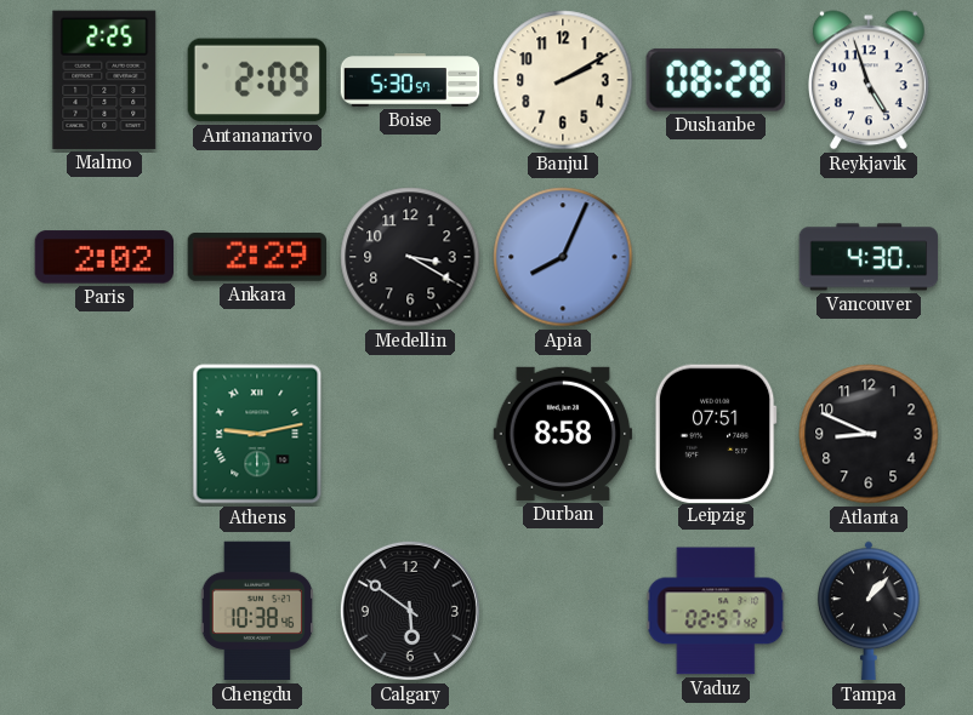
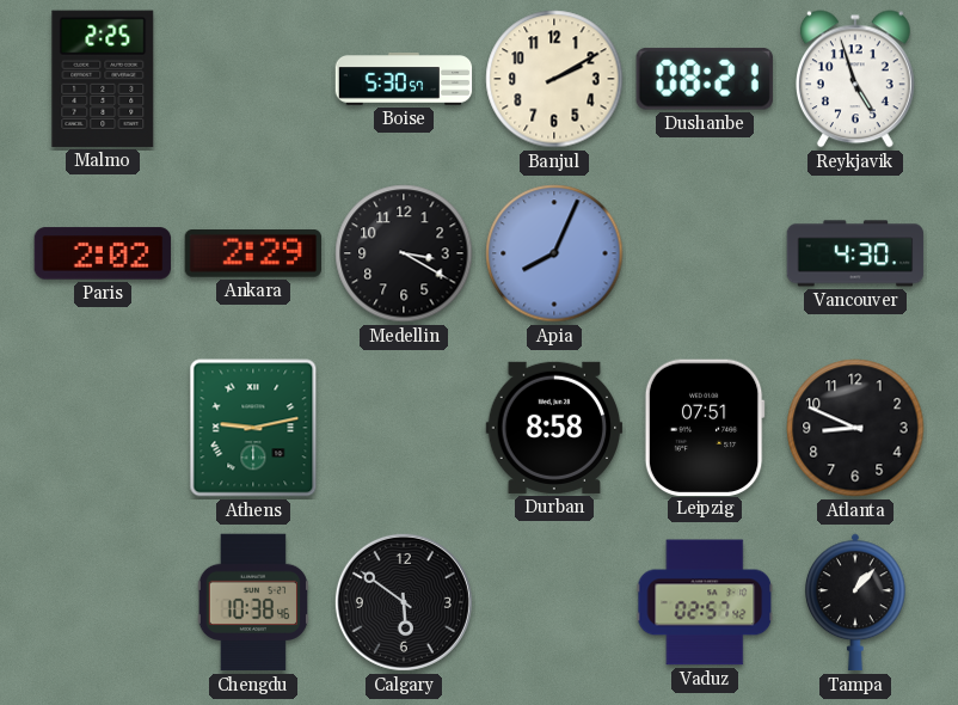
Antananarivo: 2:09 -> none (256, 80)
Dushanbe: 08:28 -> 08:21 (705, 79)
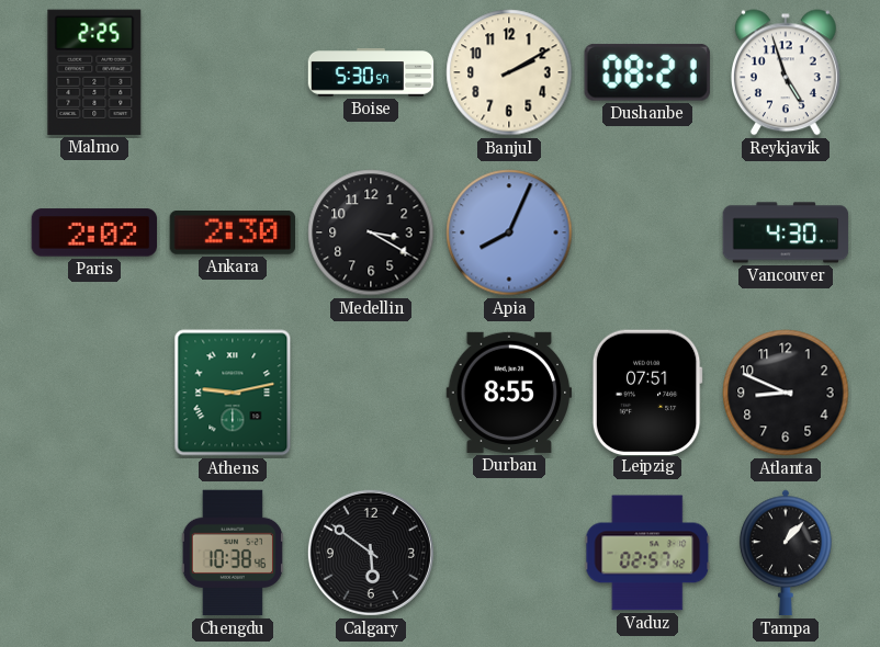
Ankara: 2:29 -> 2:30 (232, 234)
Durban: 8:58 -> 8:55 (509, 393)
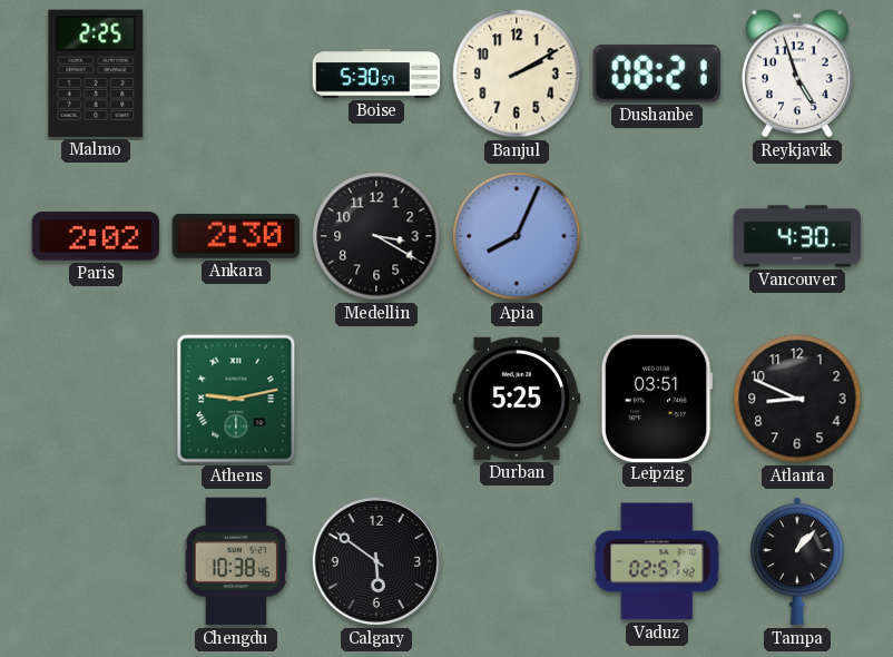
Durban: 8:55 -> 5:25 (517, 399)
Leipzig: 07:51 -> 03:51 (657, 398)
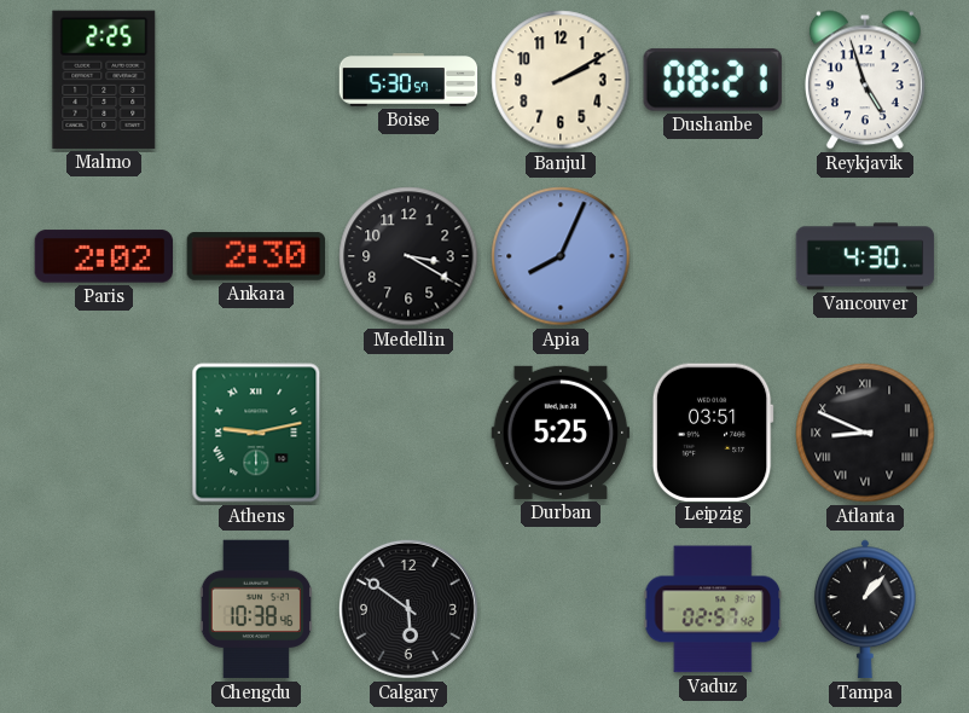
Atlanta numerals: Arabic -> Roman (865, 433)
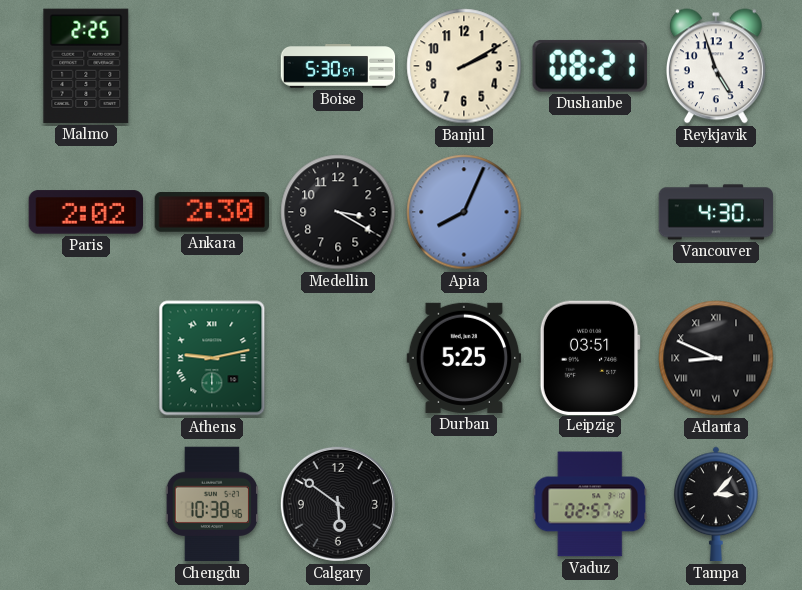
Tampa: 1:07 -> 3:07 (717, 504)
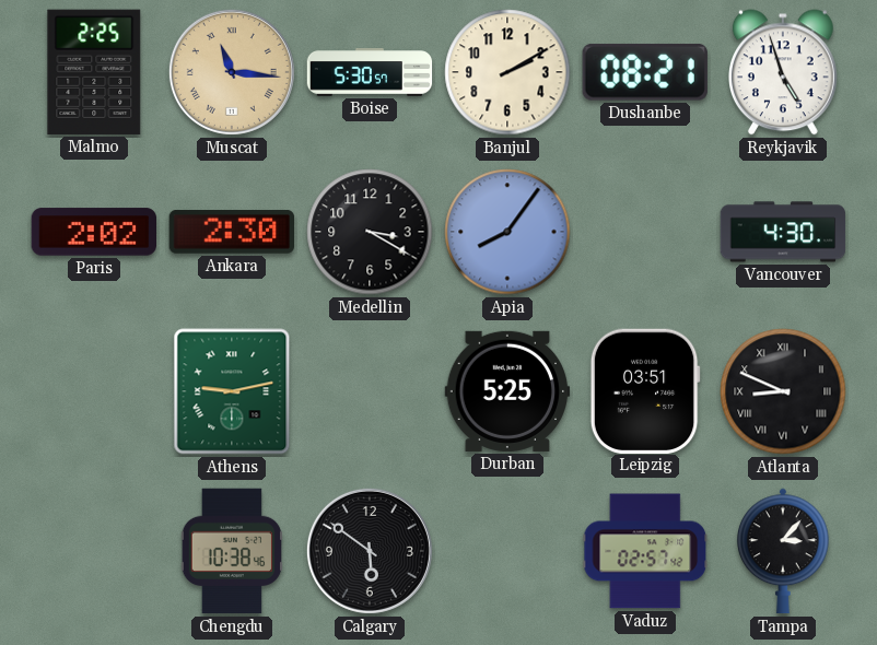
Muscat: none -> 11:16 (232, 72)
Apia: 8:04 -> 8:06 (507, 232)
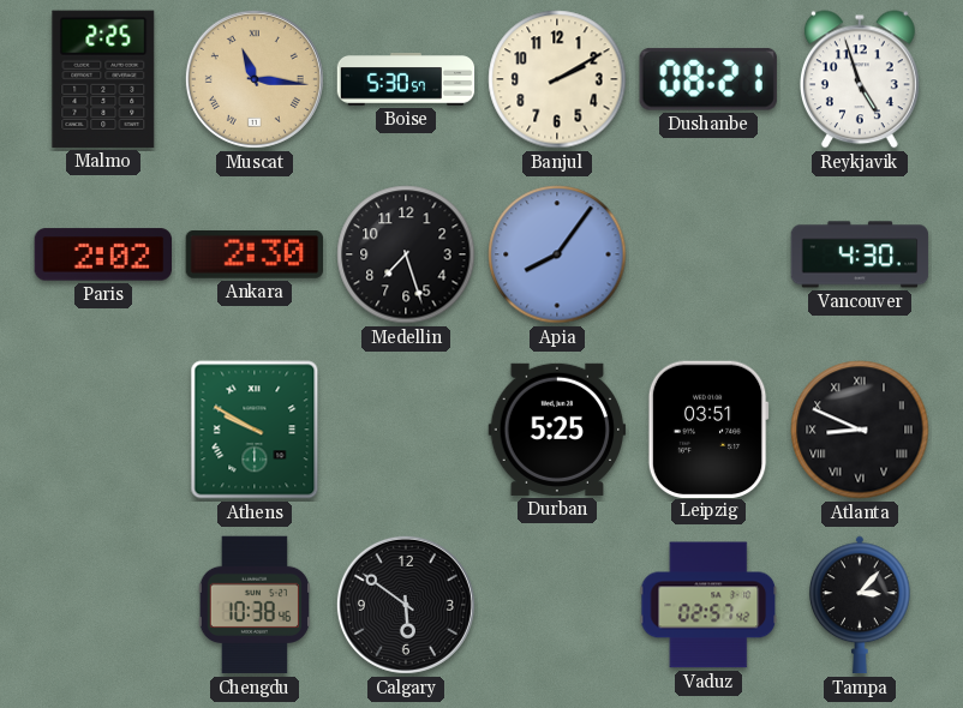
Medellin: 3:20 -> 7:27 (406, 254)
Athens: 9:13 -> 9:50 (255, 430)
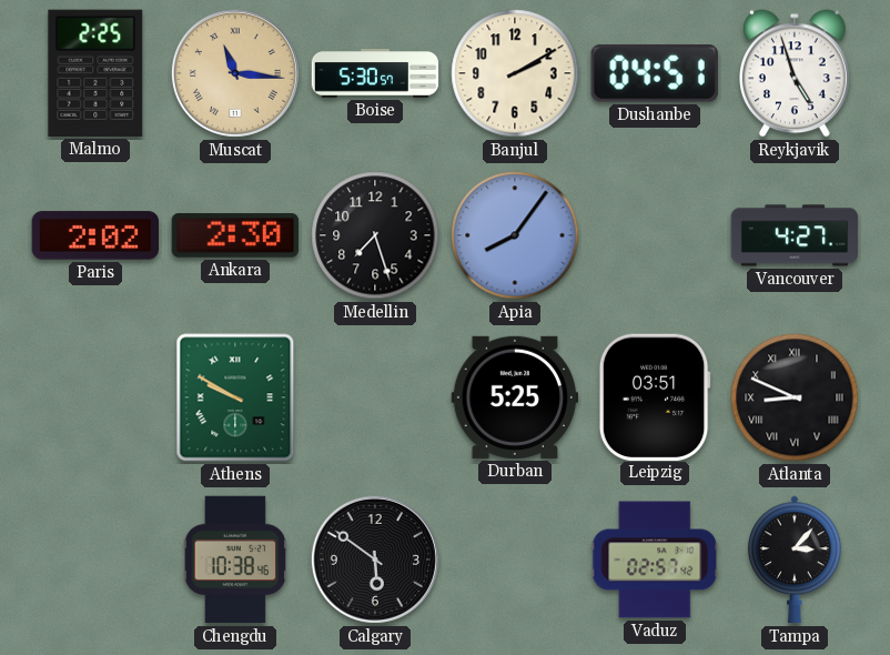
Dushanbe: 08:21 -> 04:51 (655, 73)
Vancouver: 4:30 -> 4:27 (795, 235)
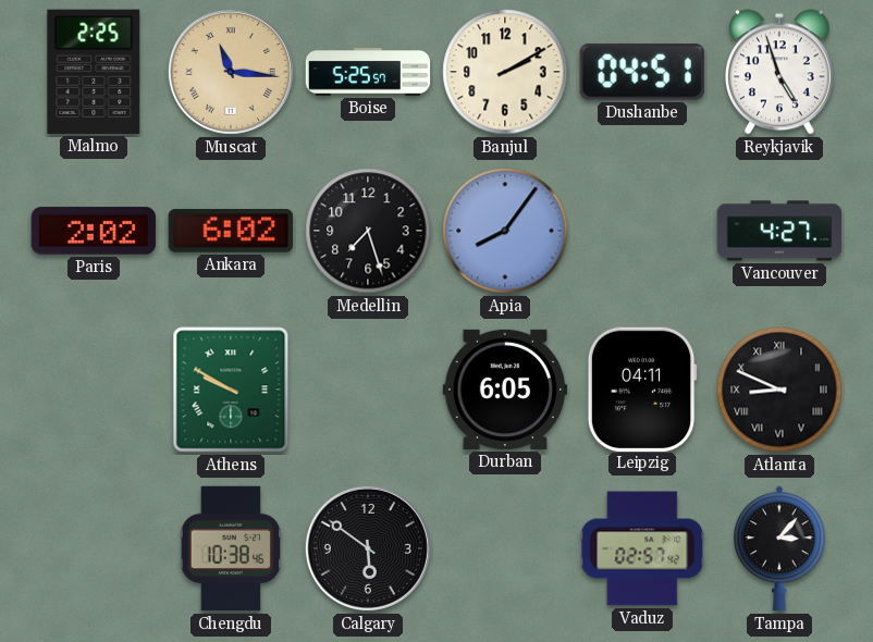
Boise: 5:30 -> 5:25 (368, 72)
Ankara: 2:30 -> 6:02 (230, 232)
Durban: 5:25 -> 6:05 (505, 390)
Leipzig: 03:51 -> 04:11 (642, 388)
